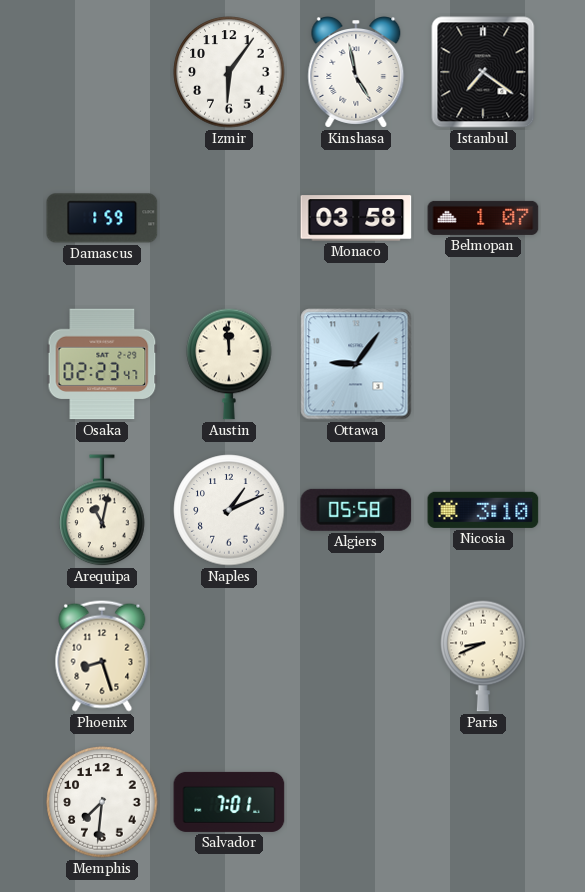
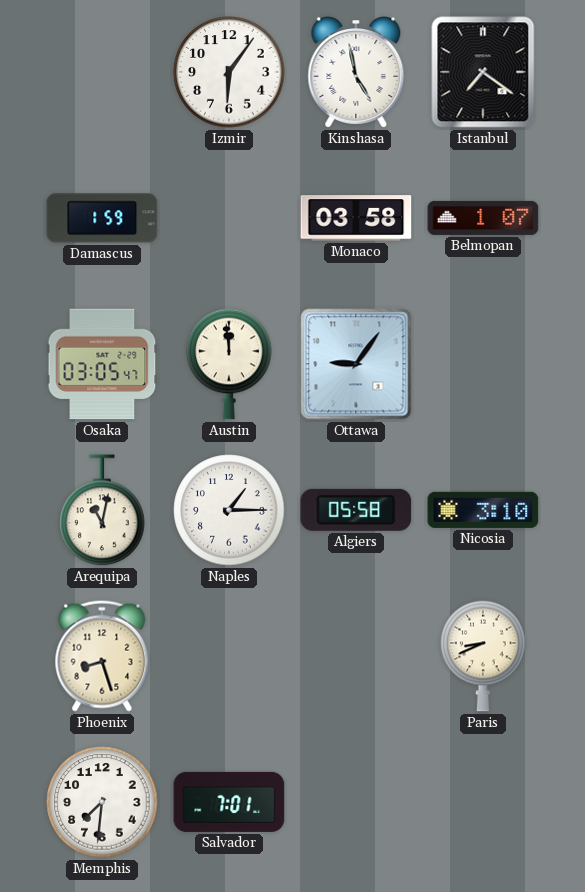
Osaka: 02:23 -> 03:05 (102, 364)
Naples: 1:11 -> 1:15 (229, 510)
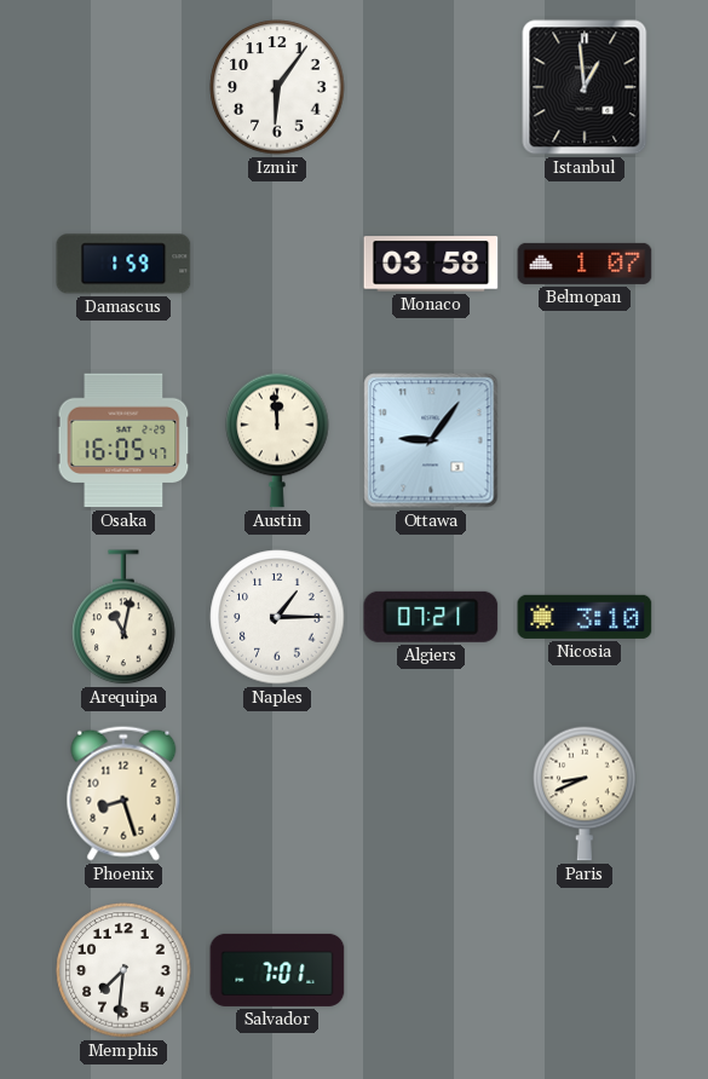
Kinshasa: 4:58 -> none (356, 72)
Istanbul: 7:21 -> 12:59 (585, 87)
Osaka: 03:05 -> 16:05 (123, 440)
Algiers: 05:58 -> 07:21 (431, 617)
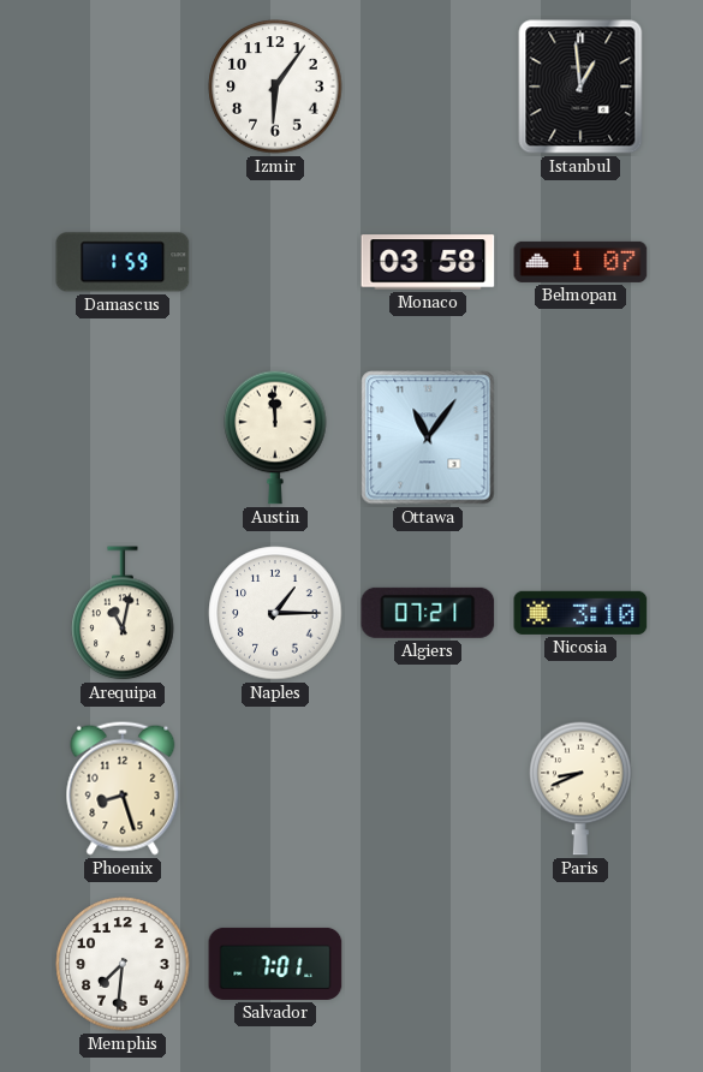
Osaka: 16:05 -> none (123, 440)
Ottawa: 9:06 -> 11:06 (428, 437)
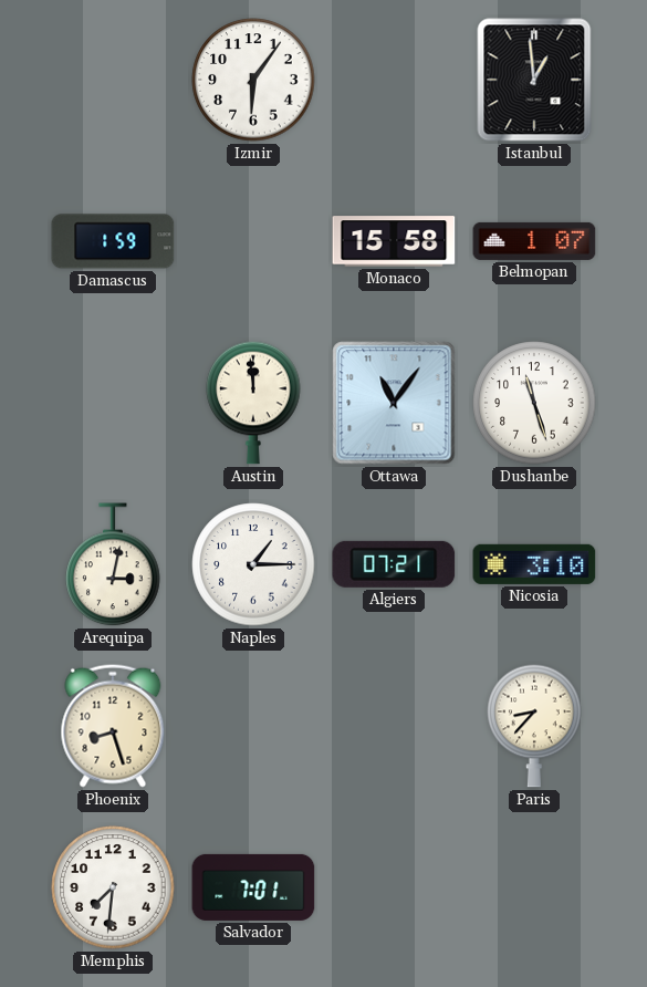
Monaco: 03:58 -> 15:58 (394, 241)
Dushanbe: none -> 11:27 (534, 403)
Arequipa: 11:02 -> 3:02 (113, 565)
Paris: 8:41 -> 8:37 (534, 726)
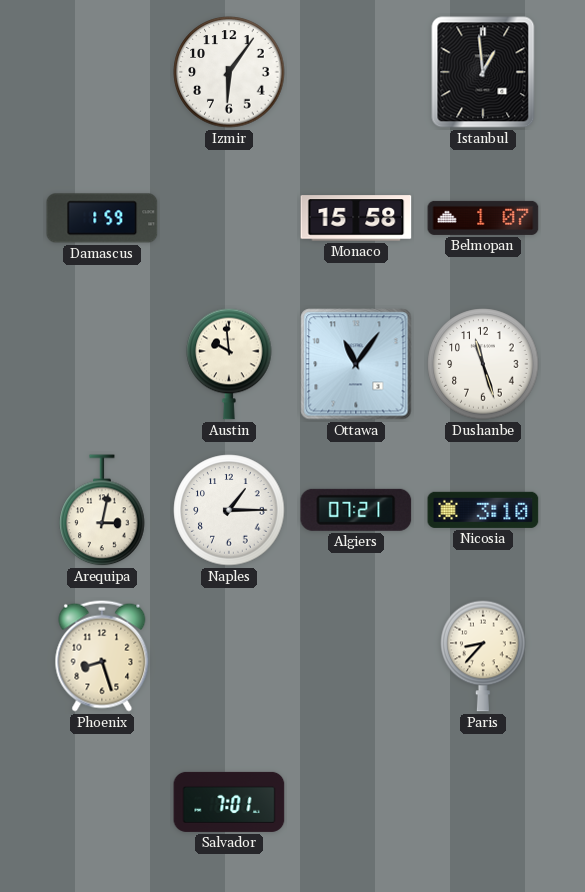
Austin: 11:59 -> 9:59 (229, 364)
Memphis: 7:31 -> none (113, 887)
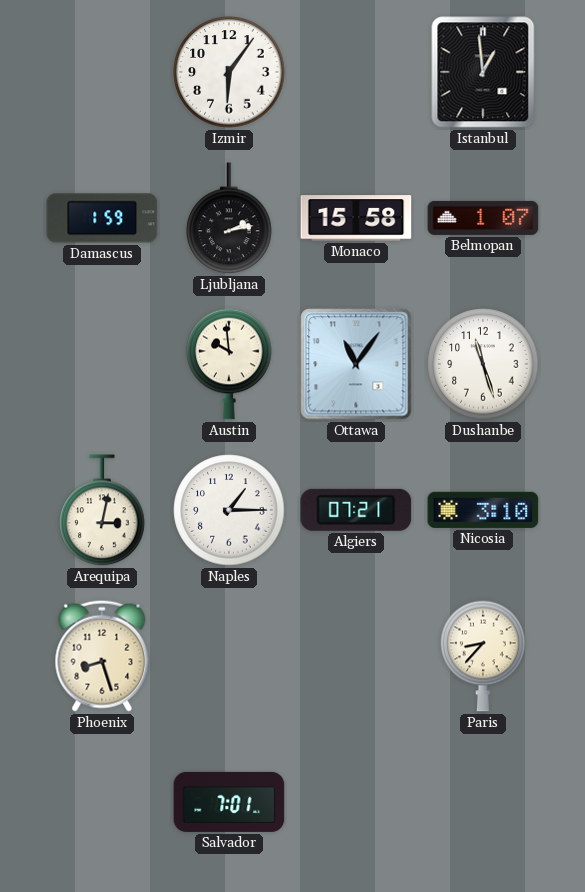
Ljubljana: none -> 2:13 (229, 219)
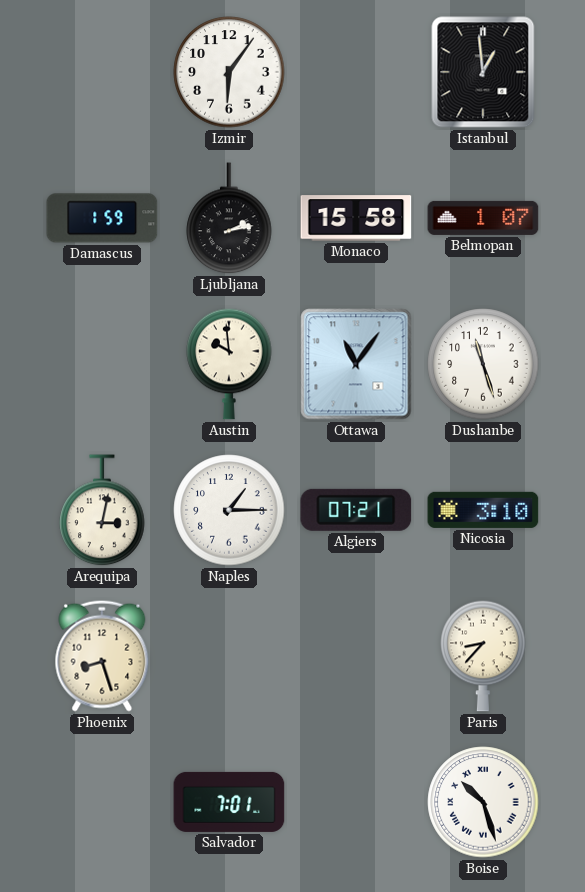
Boise: none -> 10:27 (483, 802)
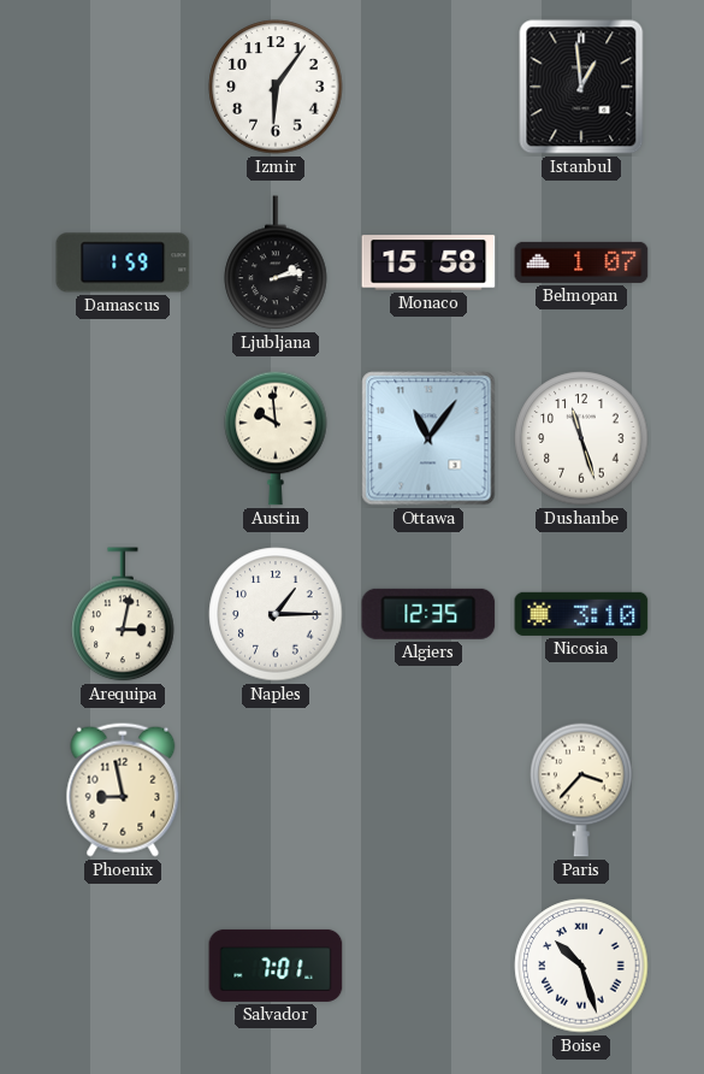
Algiers: 07:21 -> 12:35 (428, 614)
Phoenix: 8:27 -> 8:58 (123, 790)
Paris: 8:37 -> 3:37 (581, 790)
